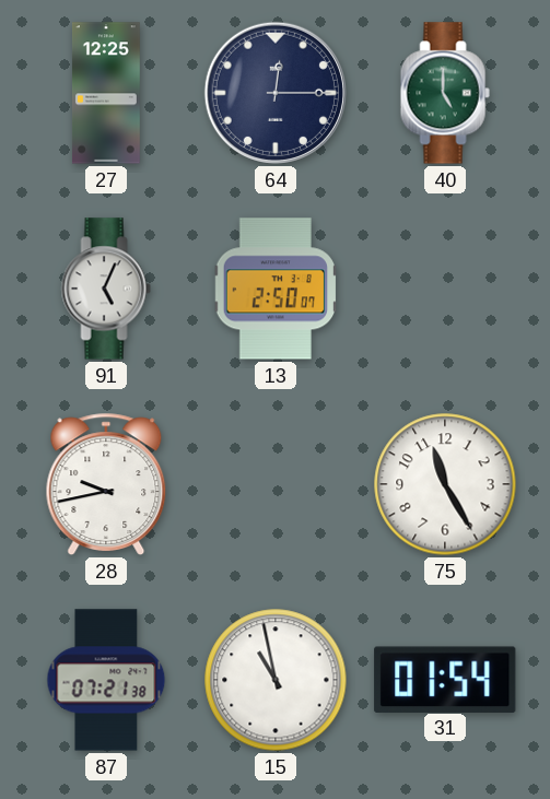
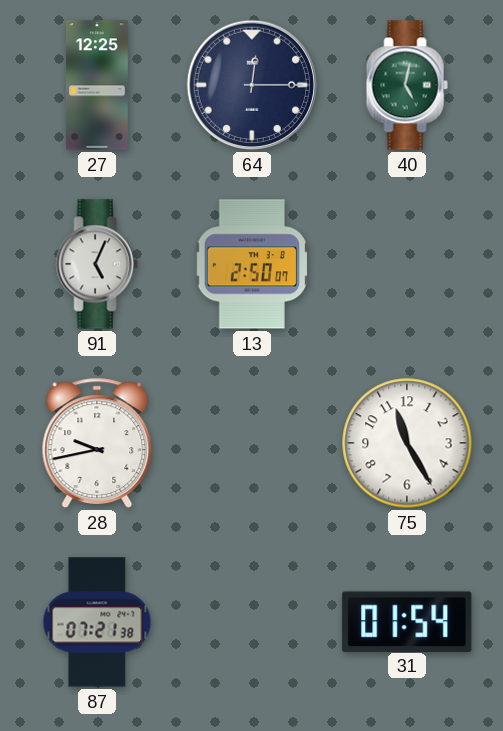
40: 5:00 -> 5:02 (407, 85)
15: 10:58 -> none (276, 680)
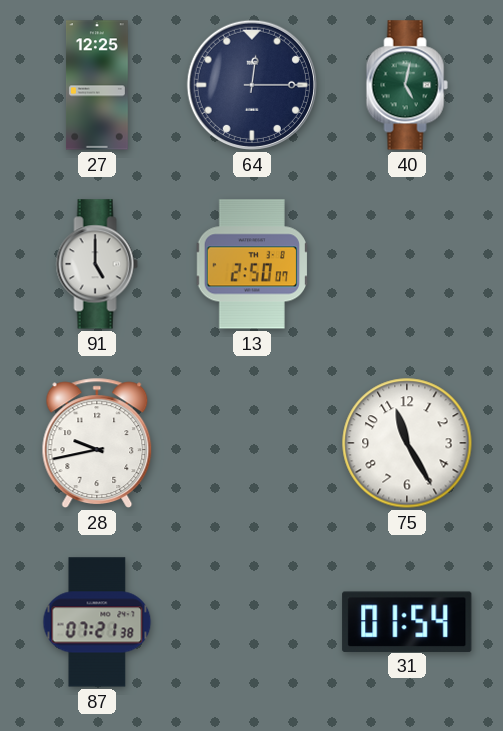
91: 5:04 -> 5:00 (97, 264)
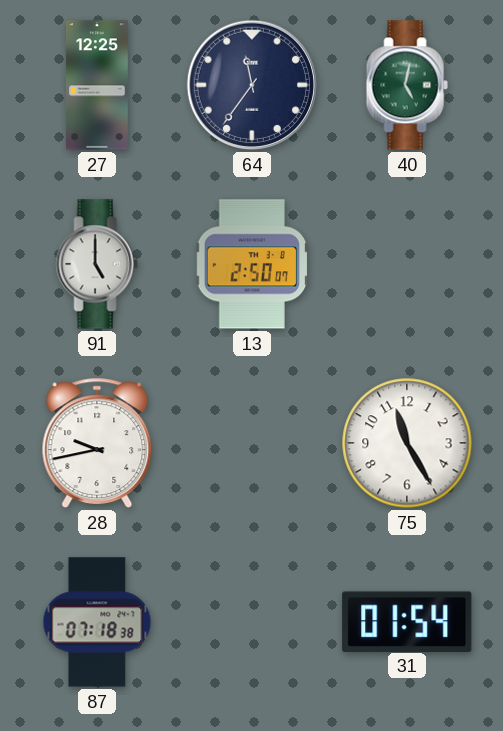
64: 12:15 -> 11:36 (252, 85)
87: 07:21 -> 07:18 (97, 622)
